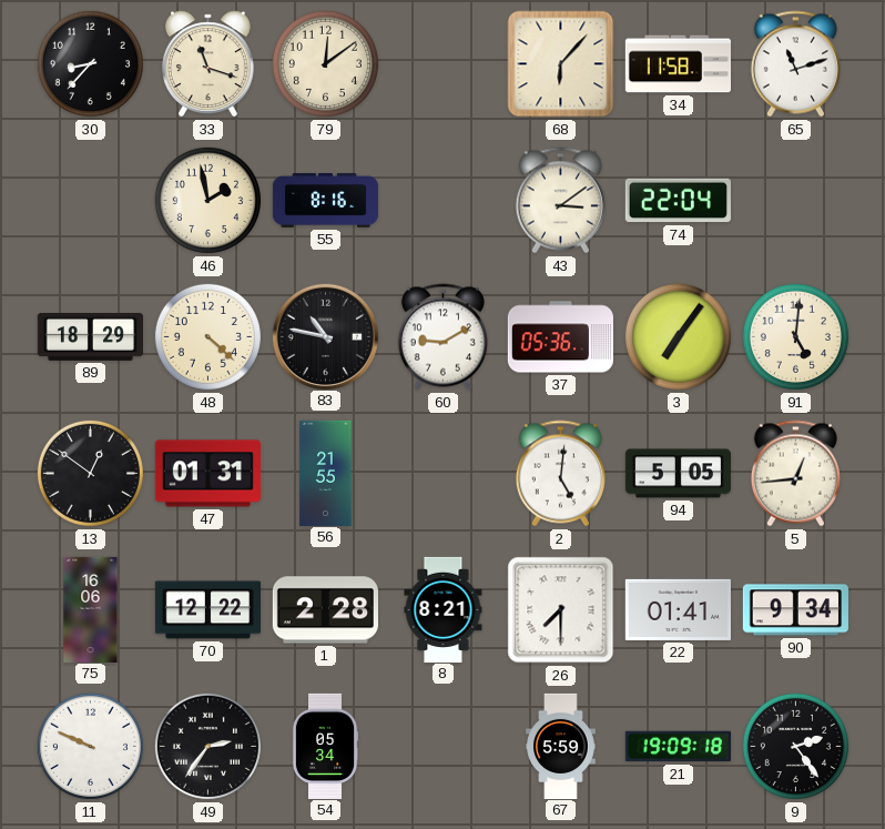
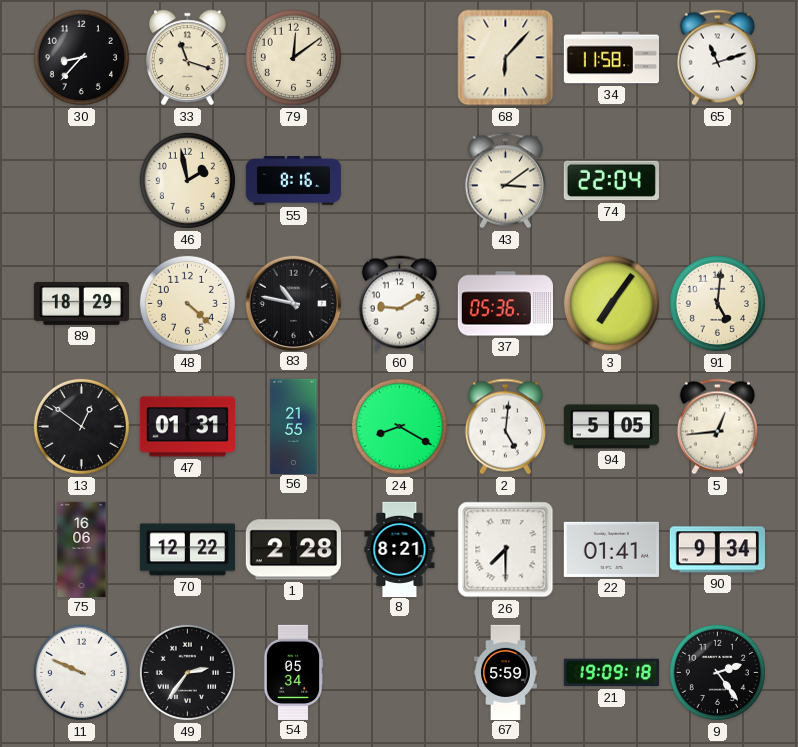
24: none -> 8:20 (399, 426)
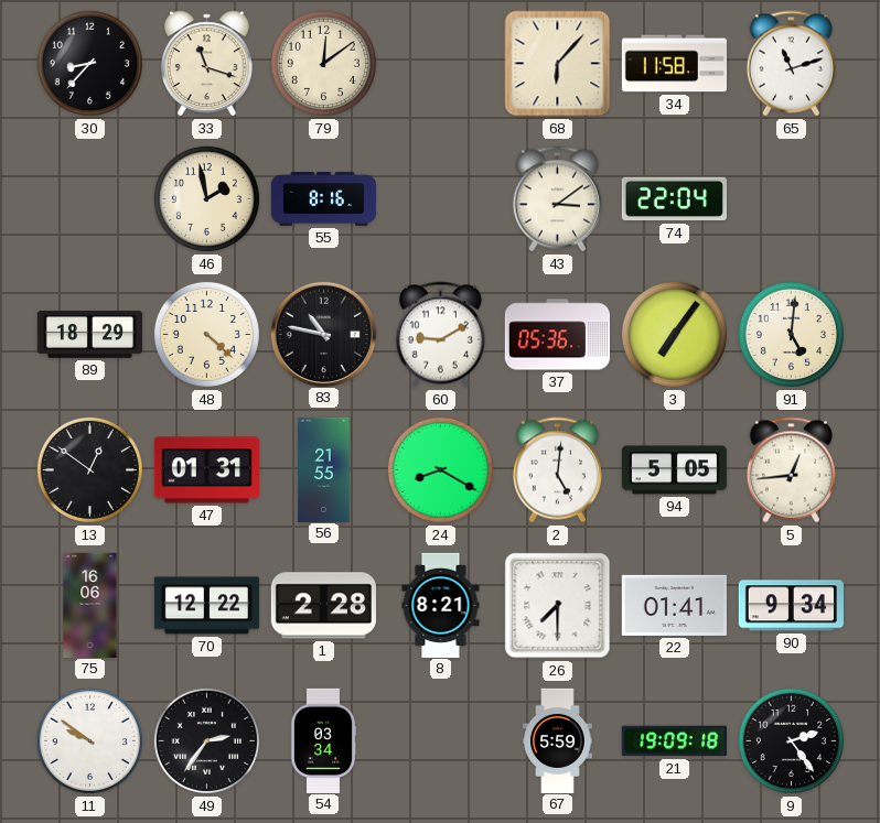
11: 9:49 -> 9:51 (89, 740)
54: 05:34 -> 03:34 (323, 740)
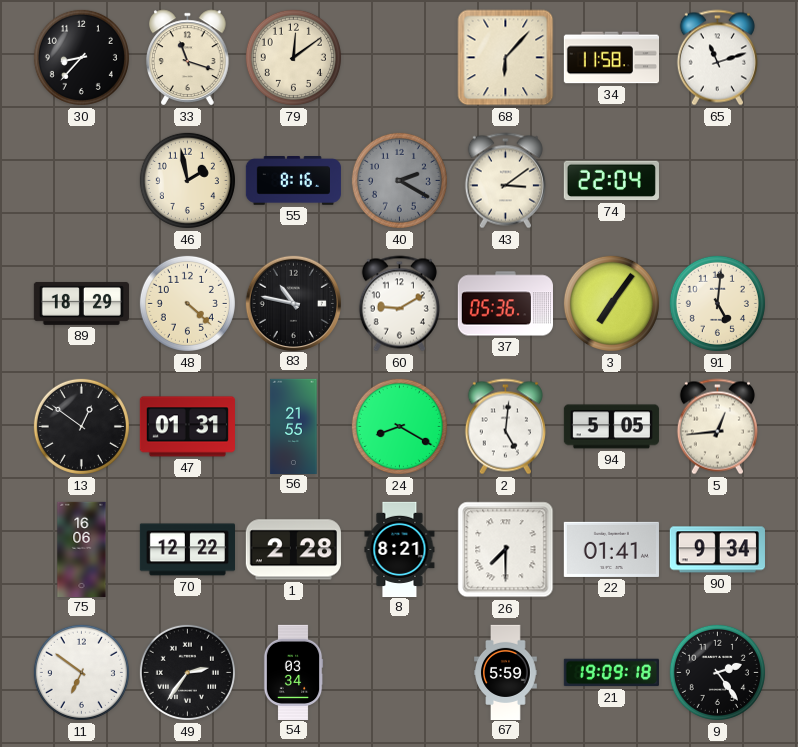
40: none -> 2:20 (399, 180)
11: 9:51 -> 6:51 (81, 672)
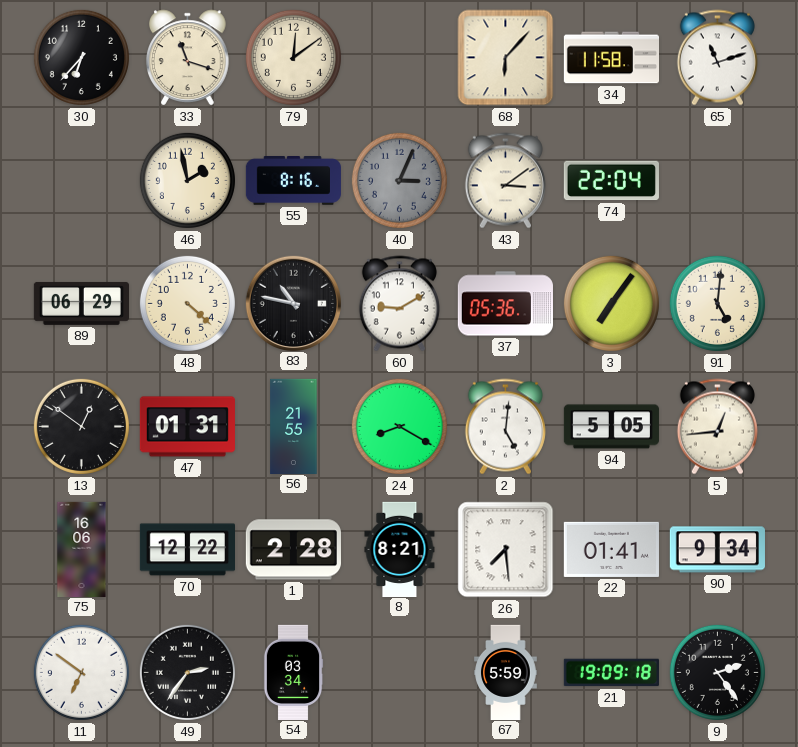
30: 8:37 -> 6:37 (81, 57)
40: 2:20 -> 3:04 (399, 180)
89: 18:29 -> 06:29 (81, 303)
26: 7:30 -> 7:29 (506, 550)
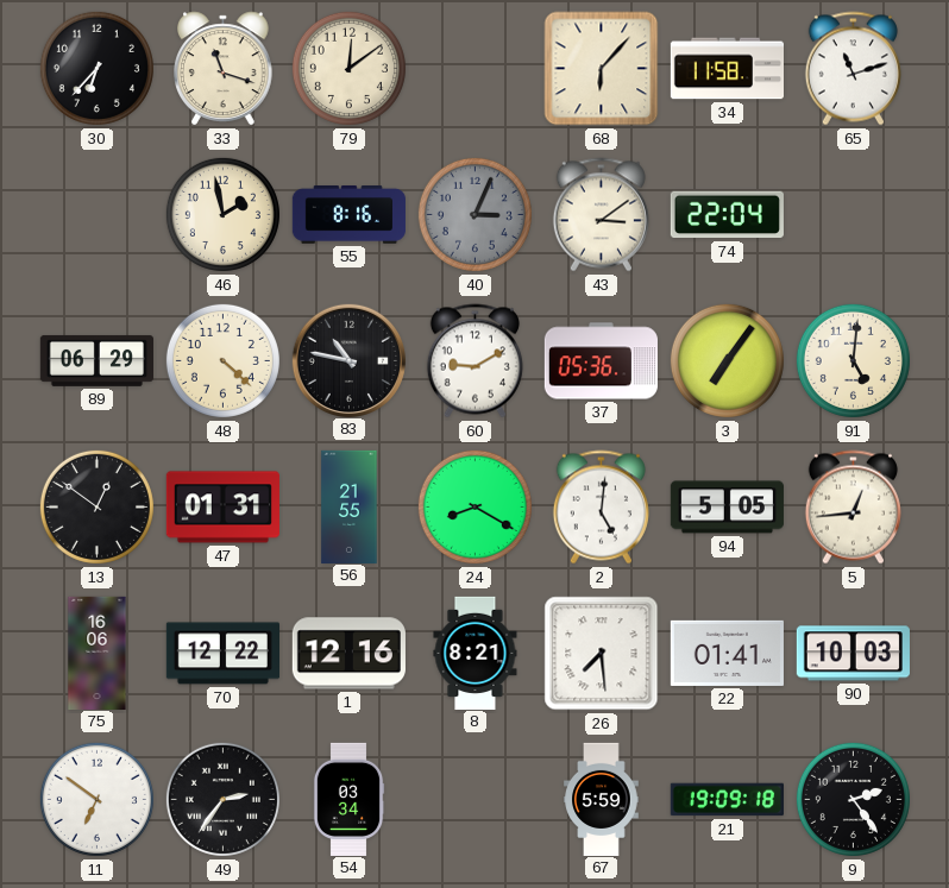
1: 2:28 -> 12:16 (348, 654)
90: 9:34 -> 10:03 (853, 654)
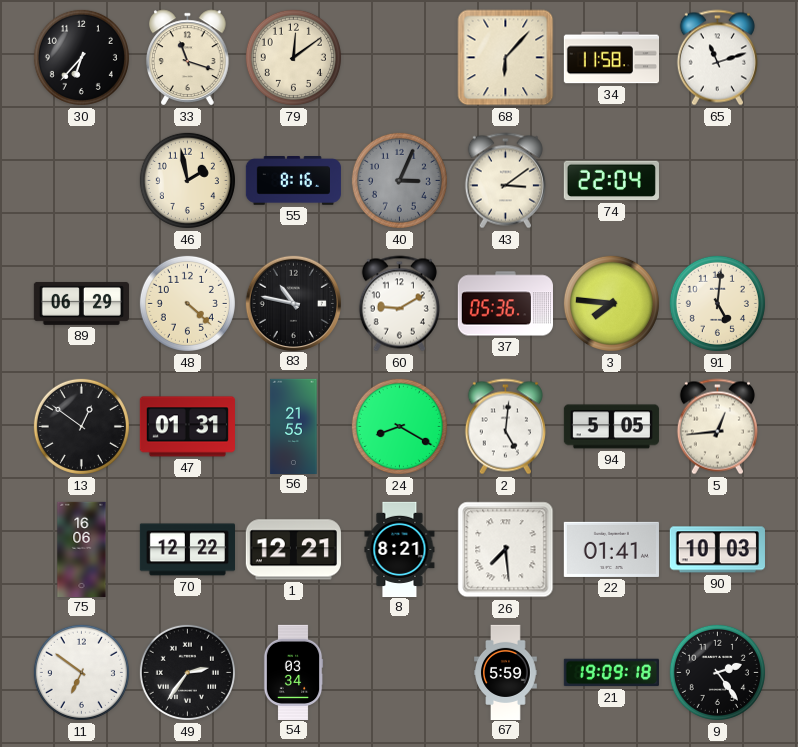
3: 7:06 -> 7:46 (611, 303)
1: 12:16 -> 12:21 (293, 550)
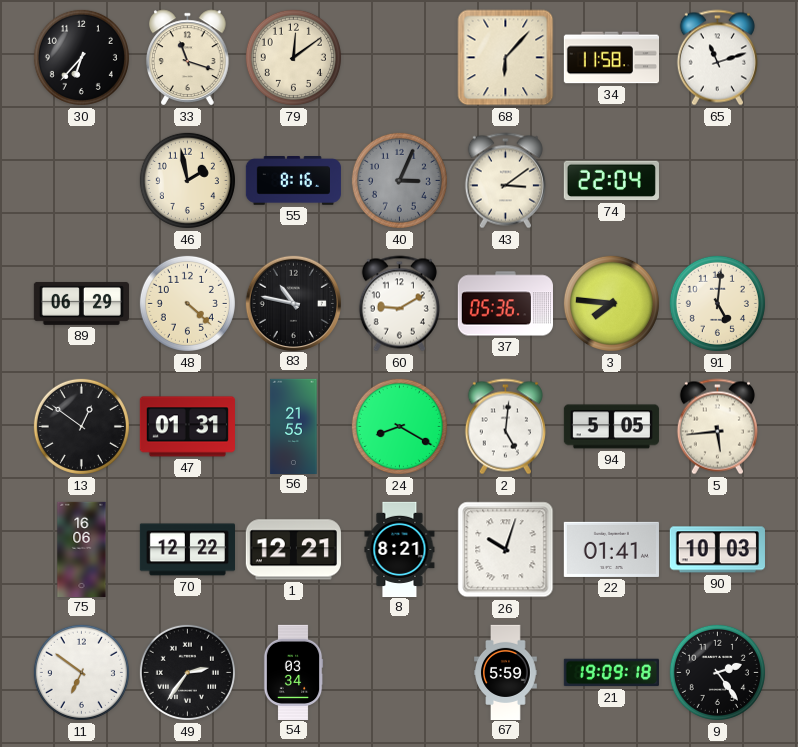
5: 12:44 -> 5:44 (717, 427)
26: 7:29 -> 10:03 (506, 550)
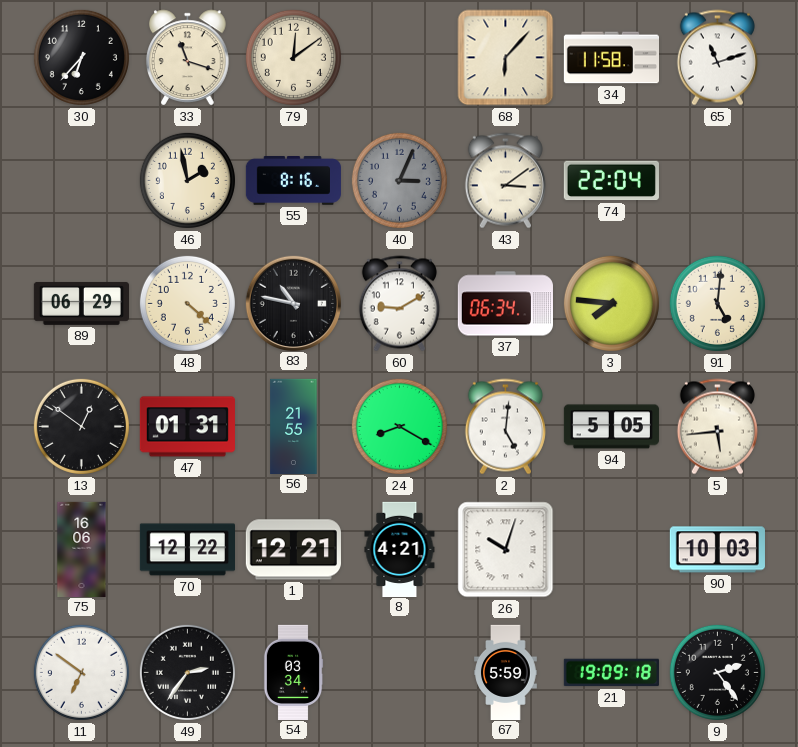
37: 05:36 -> 06:34 (505, 304)
8: 8:21 -> 4:21 (400, 549)
22: 01:41 -> none (611, 549)
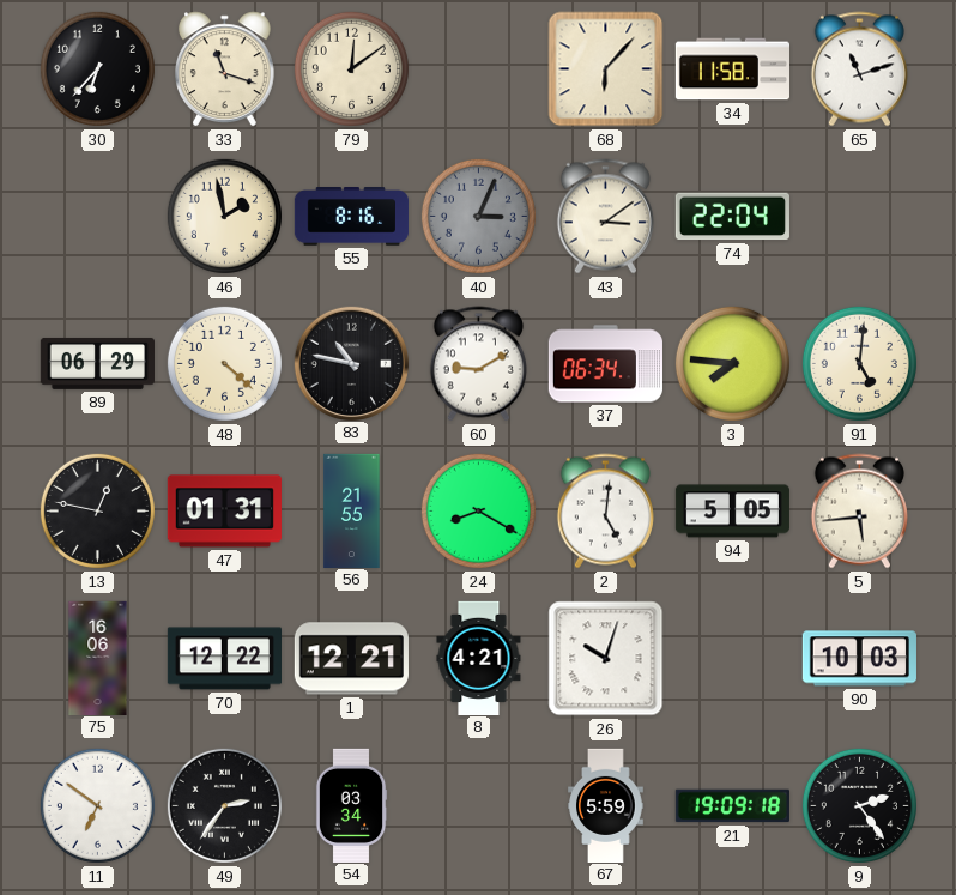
13: 12:51 -> 12:47 (97, 510)
